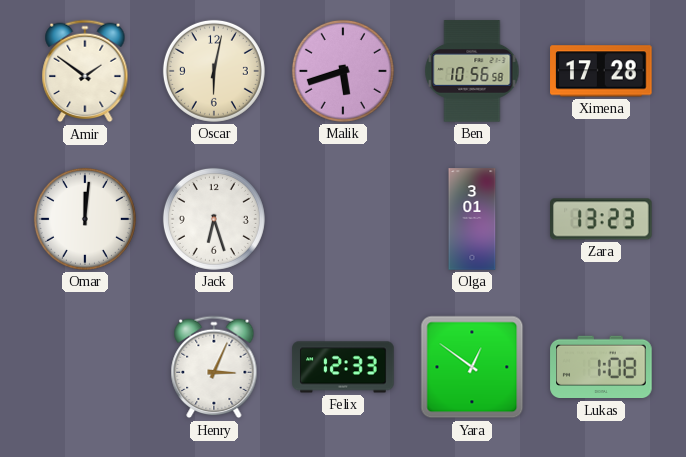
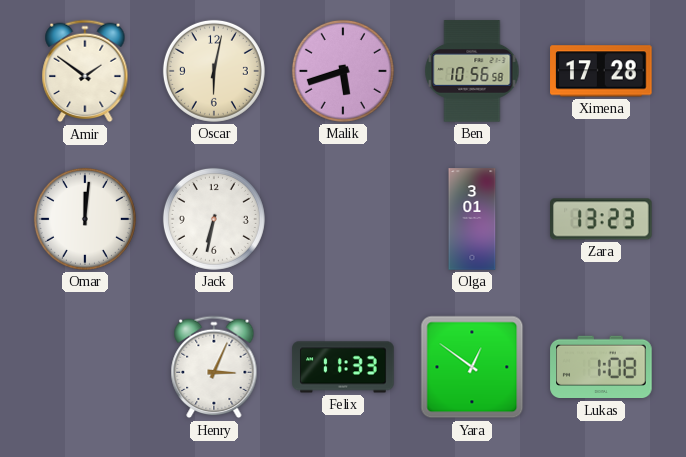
Jack: 6:27 -> 6:32 (214, 219)
Felix: 12:33 -> 11:33 (343, 367)
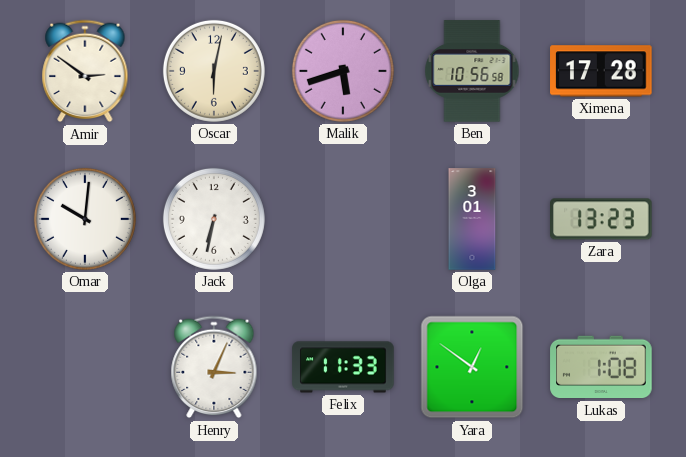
Amir: 1:51 -> 2:51 (85, 71)
Omar: 12:01 -> 10:01 (85, 219)
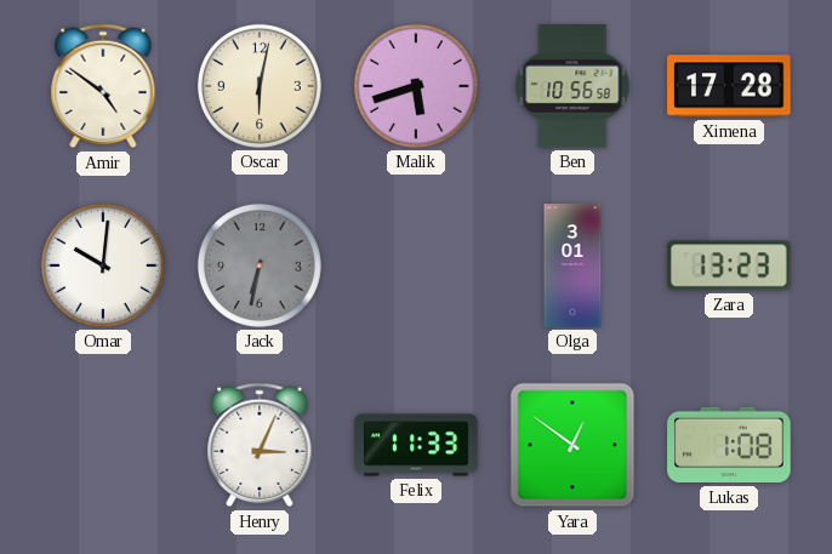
Amir: 2:51 -> 4:51 (103, 86)
Jack dial: white -> grey (260, 265)
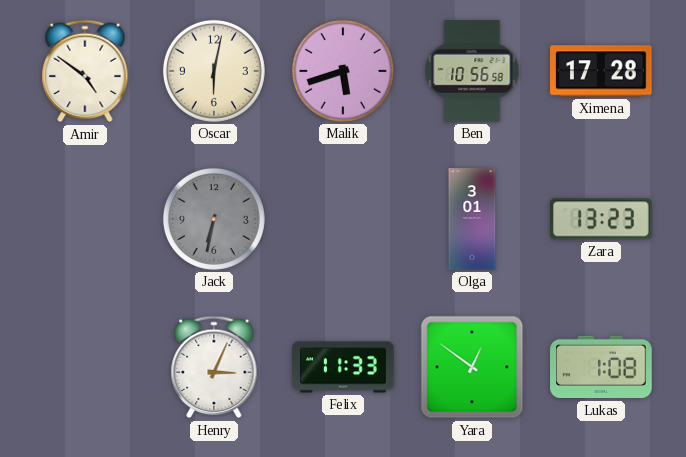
Omar: 10:01 -> none (103, 265)
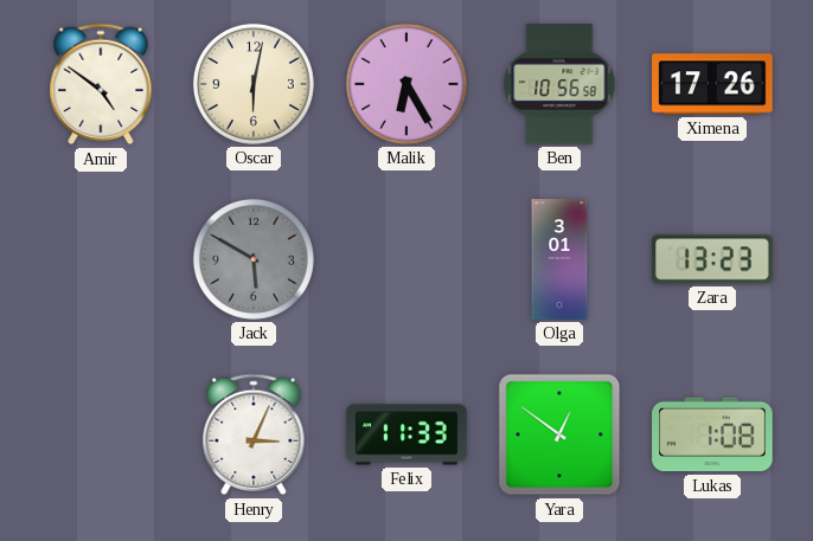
Malik: 5:42 -> 6:25 (406, 84)
Ximena: 17:28 -> 17:26 (712, 84)
Jack: 6:32 -> 5:50 (254, 259)
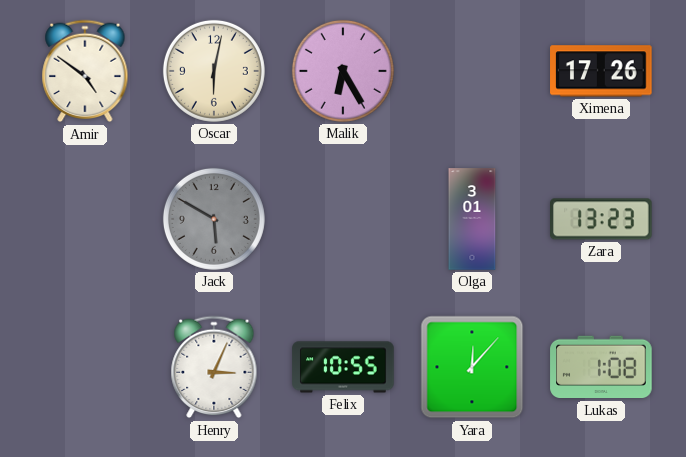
Ben: 10:56 -> none (559, 84)
Felix: 11:33 -> 10:55 (343, 367)
Yara: 12:51 -> 12:07 (472, 367)
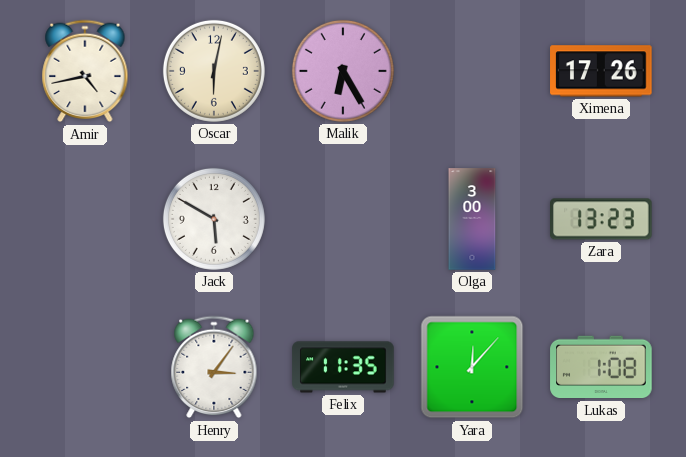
Amir: 4:51 -> 4:43 (85, 71)
Jack dial: grey -> white (214, 219)
Olga: 3:01 -> 3:00 (472, 219)
Henry: 3:04 -> 3:06 (214, 367)
Felix: 10:55 -> 11:35 (343, 367)
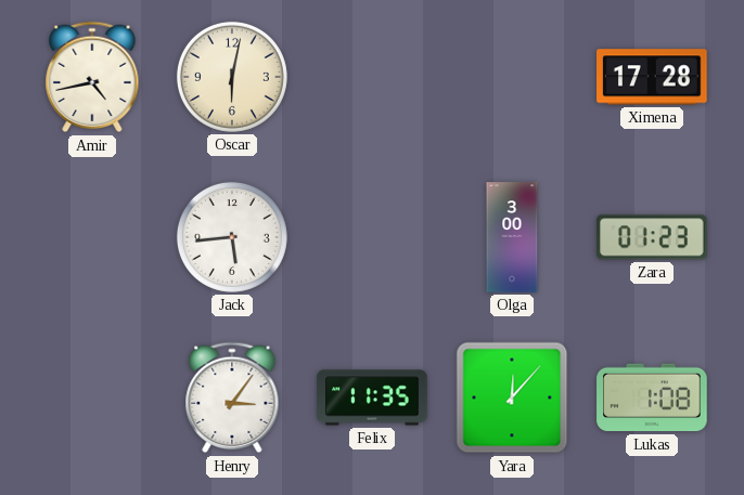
Malik: 6:25 -> none (343, 71)
Ximena: 17:26 -> 17:28 (652, 77)
Jack: 5:50 -> 5:44 (232, 237)
Zara: 13:23 -> 01:23 (653, 237)
